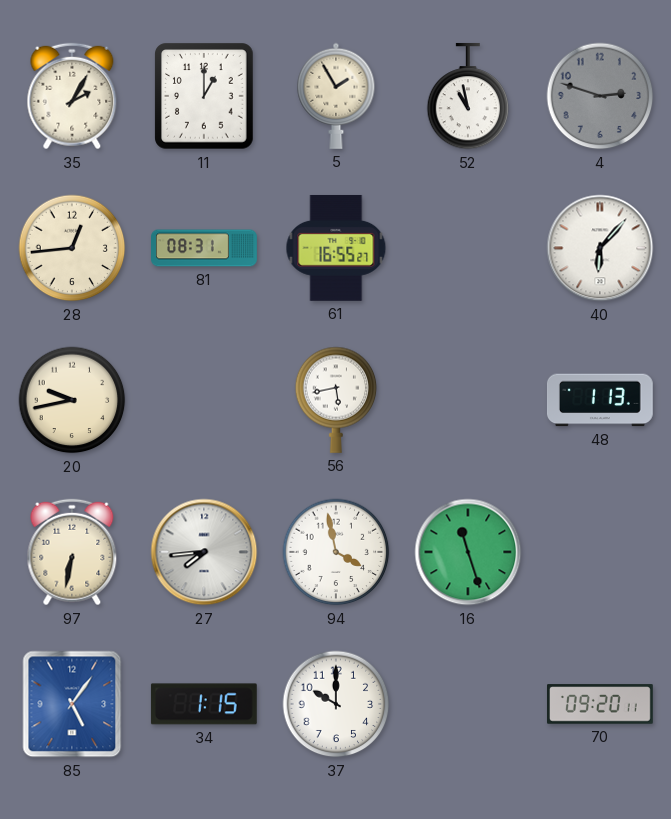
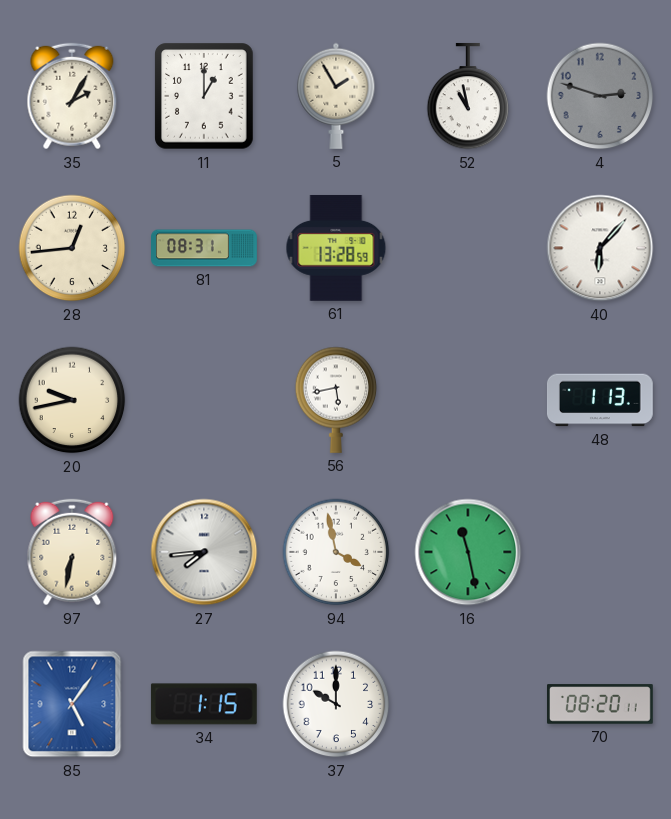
61: 16:55 -> 13:28 (336, 248)
16: 11:27 -> 11:28 (468, 552)
70: 09:20 -> 08:20 (601, 704)
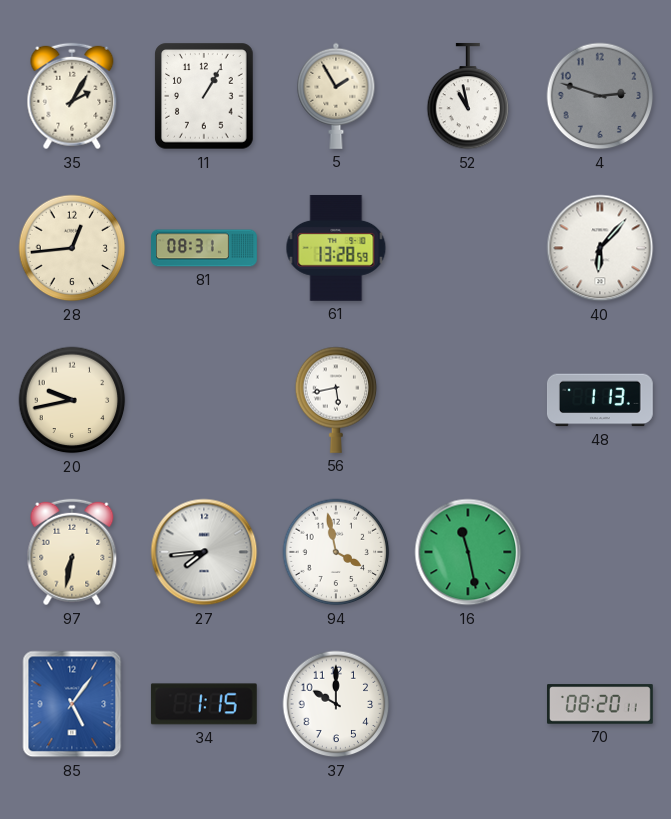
11: 1:00 -> 1:05 (204, 96)
